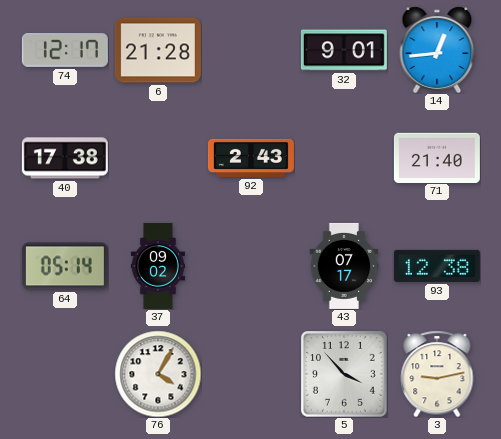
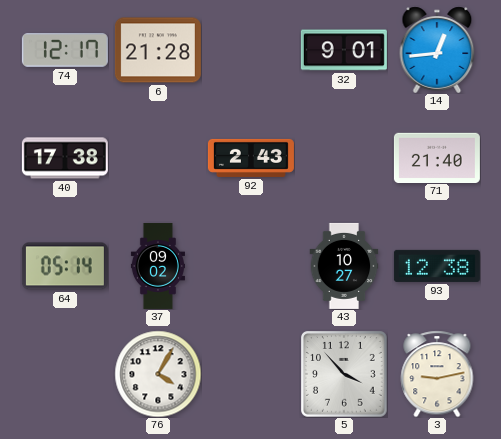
43: 07:17 -> 10:27 (344, 266)
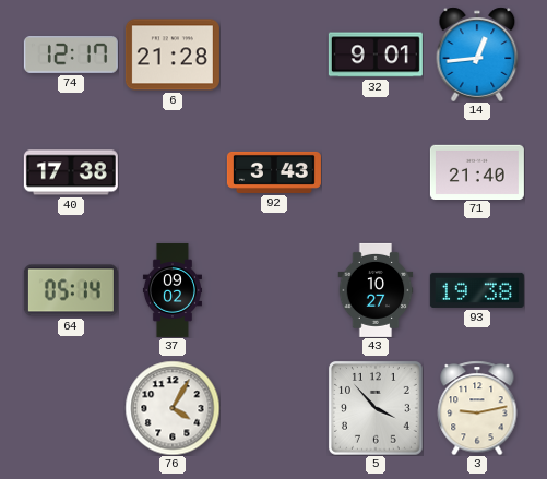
92: 2:43 -> 3:43 (274, 172)
93: 12:38 -> 19:38 (477, 290)
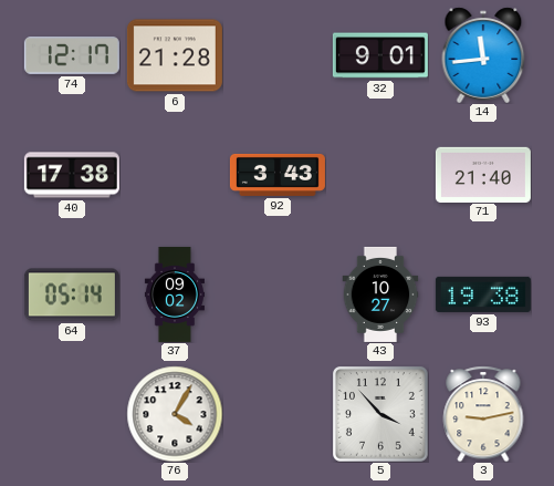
14: 12:44 -> 11:44 (483, 55)
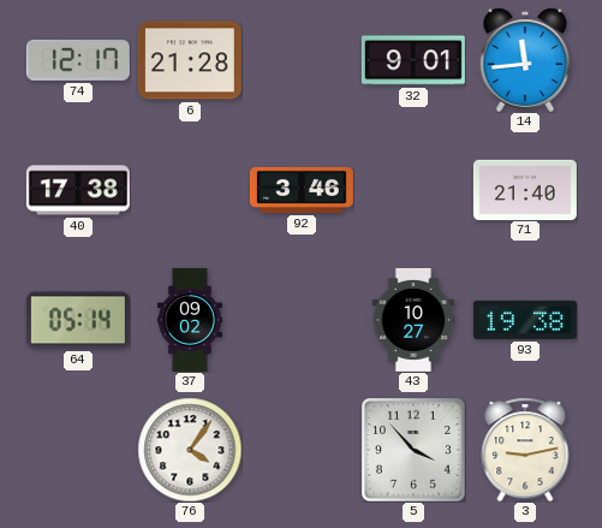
92: 3:43 -> 3:46 (302, 190)
76: 4:05 -> 4:06 (190, 450)
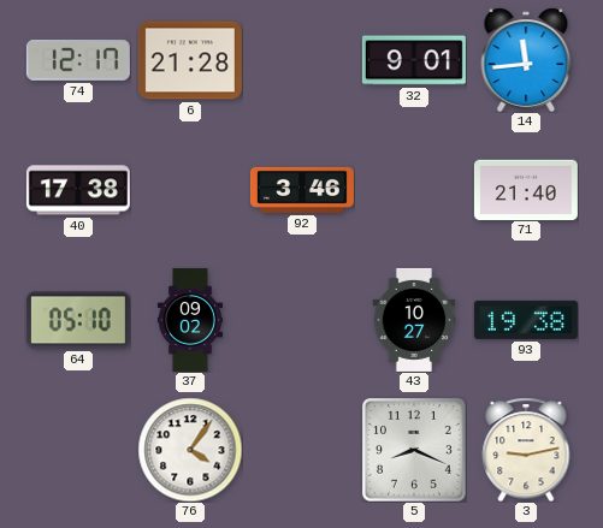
64: 05:14 -> 05:10 (78, 320)
5: 3:53 -> 8:19 (414, 450)
